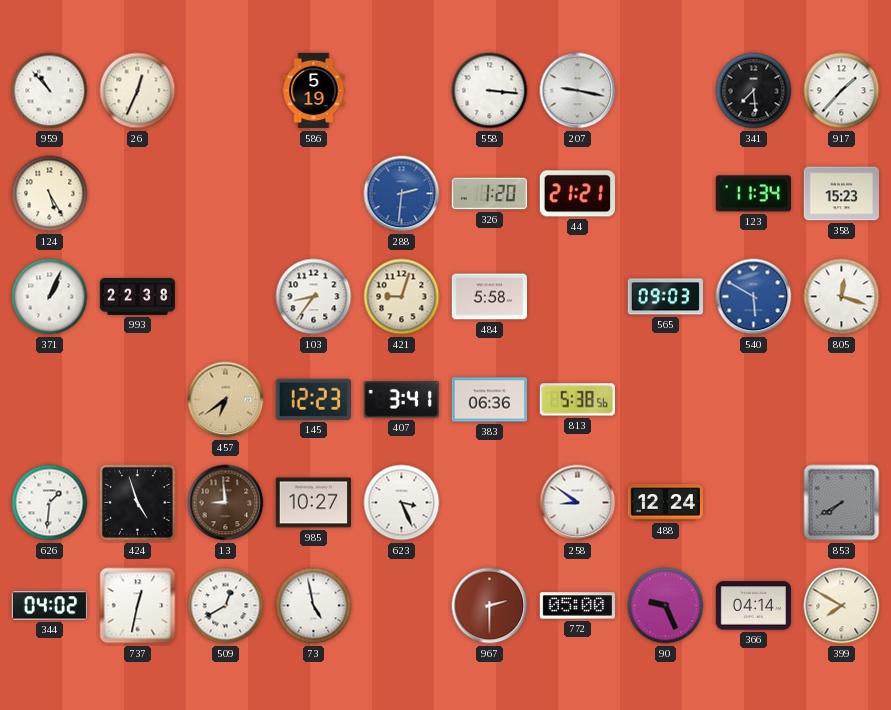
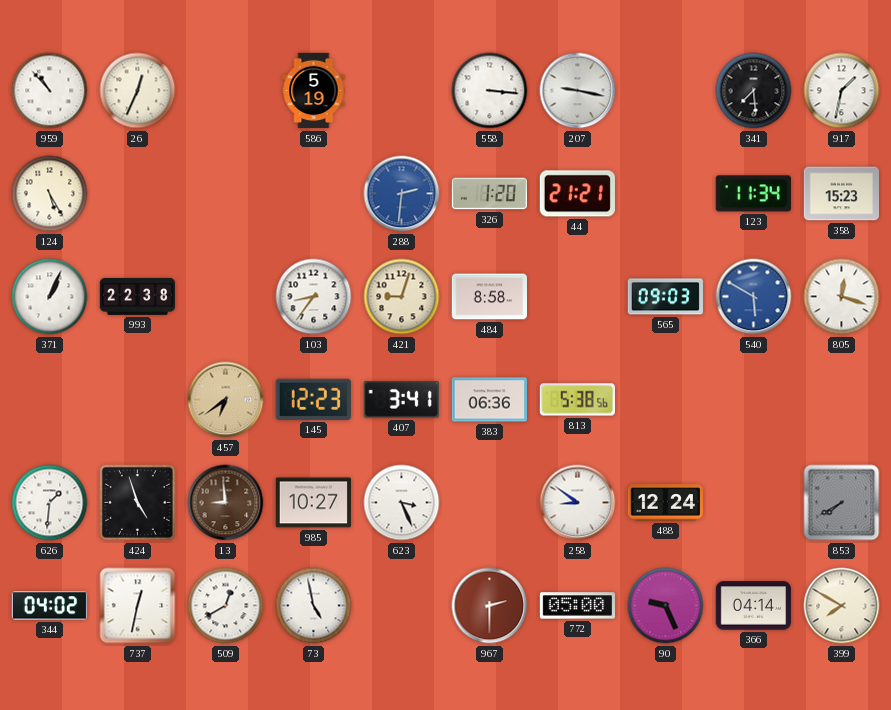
917: 1:37 -> 1:32 (842, 91)
484: 5:58 -> 8:58 (489, 297)
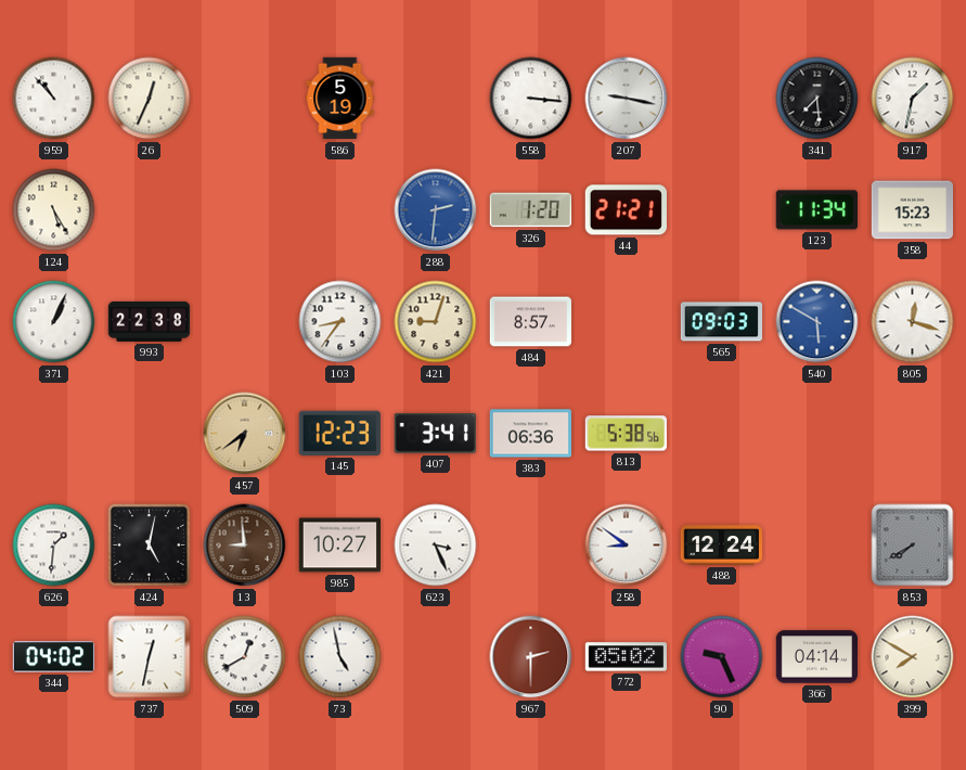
484: 8:58 -> 8:57 (530, 322)
424: 4:57 -> 5:02 (150, 546)
772: 05:00 -> 05:02 (626, 657)
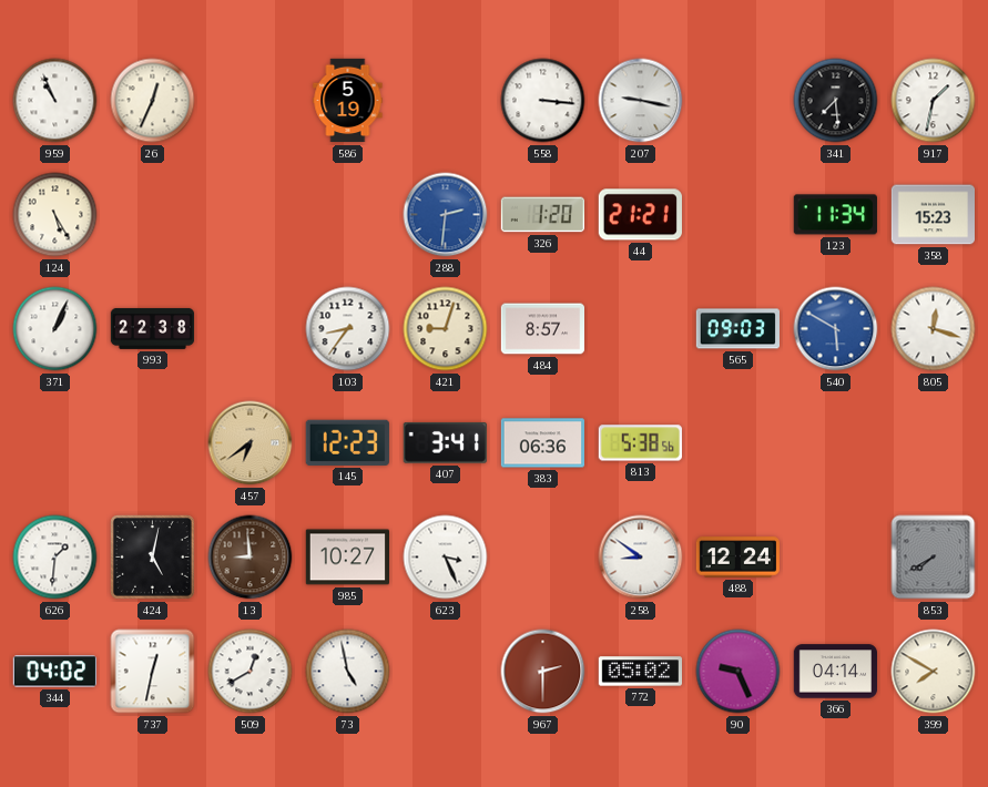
959: 10:53 -> 10:56 (55, 101)
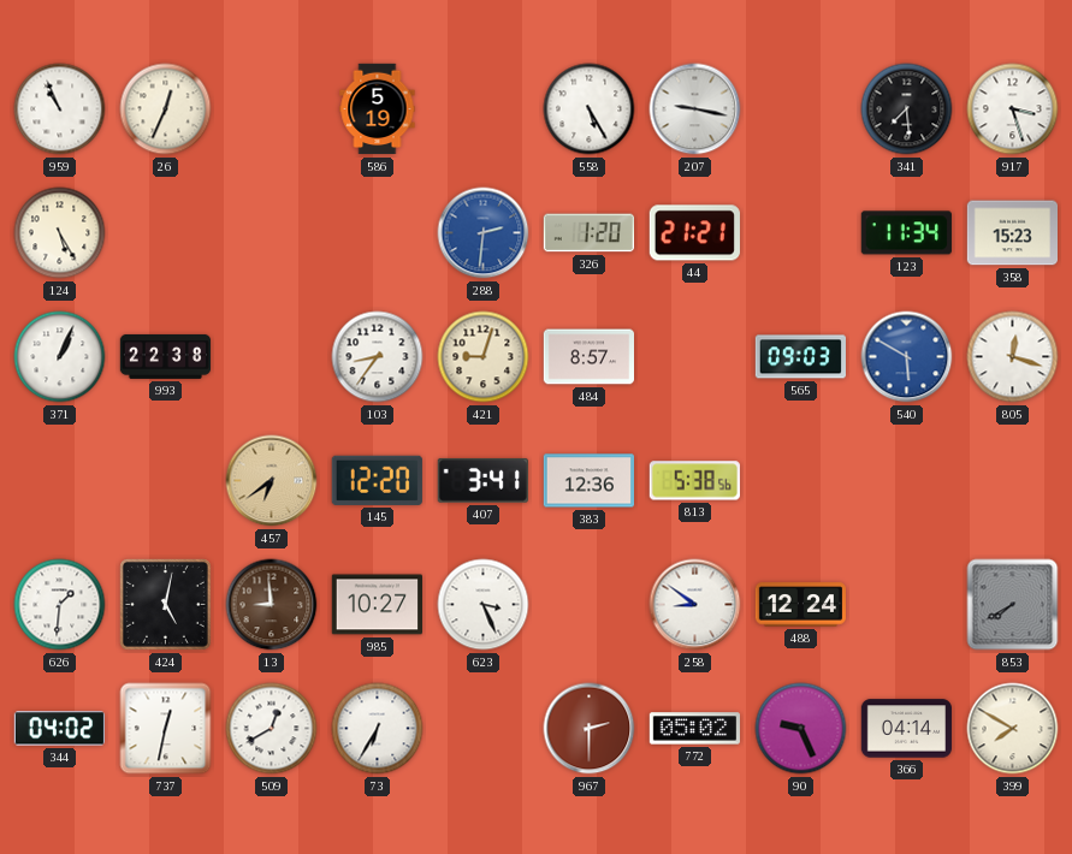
558: 3:16 -> 5:25 (590, 109)
917: 1:32 -> 3:27 (1013, 109)
145: 12:23 -> 12:20 (377, 480)
383: 06:36 -> 12:36 (588, 481)
73: 4:58 -> 6:35 (378, 729)
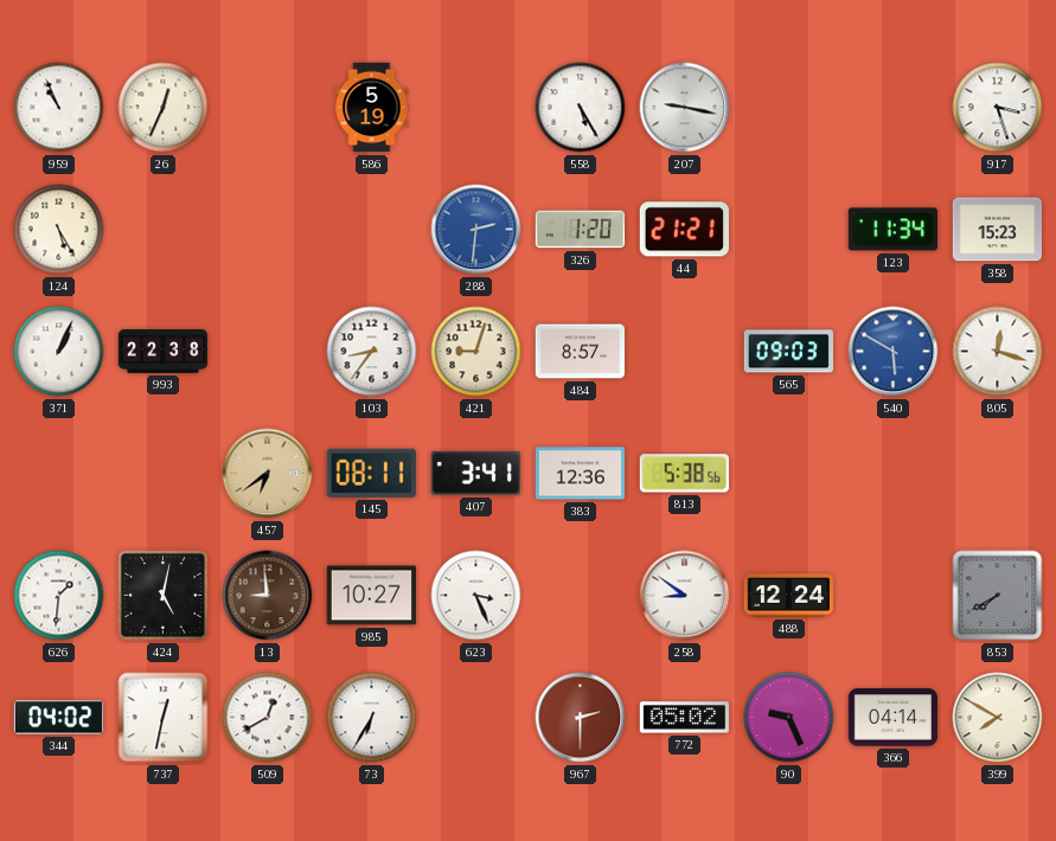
341: 7:29 -> none (907, 109)
145: 12:20 -> 08:11 (371, 473)
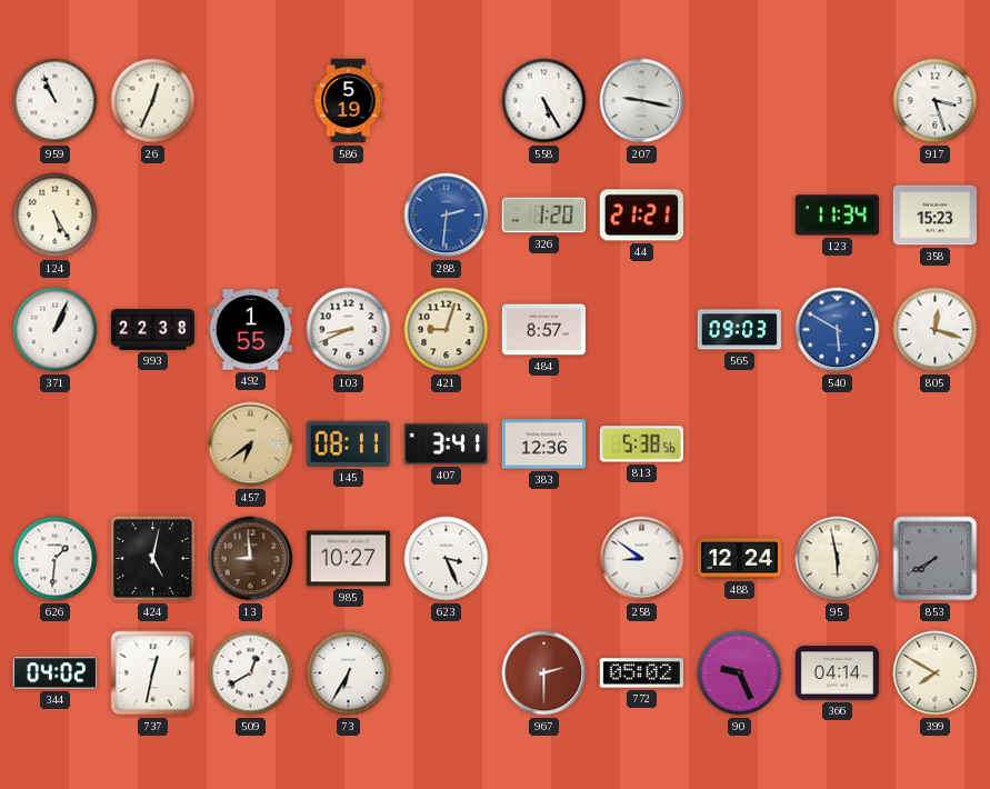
492: none -> 1:55 (250, 330)
103: 8:36 -> 8:41 (349, 330)
95: none -> 5:58 (838, 559)
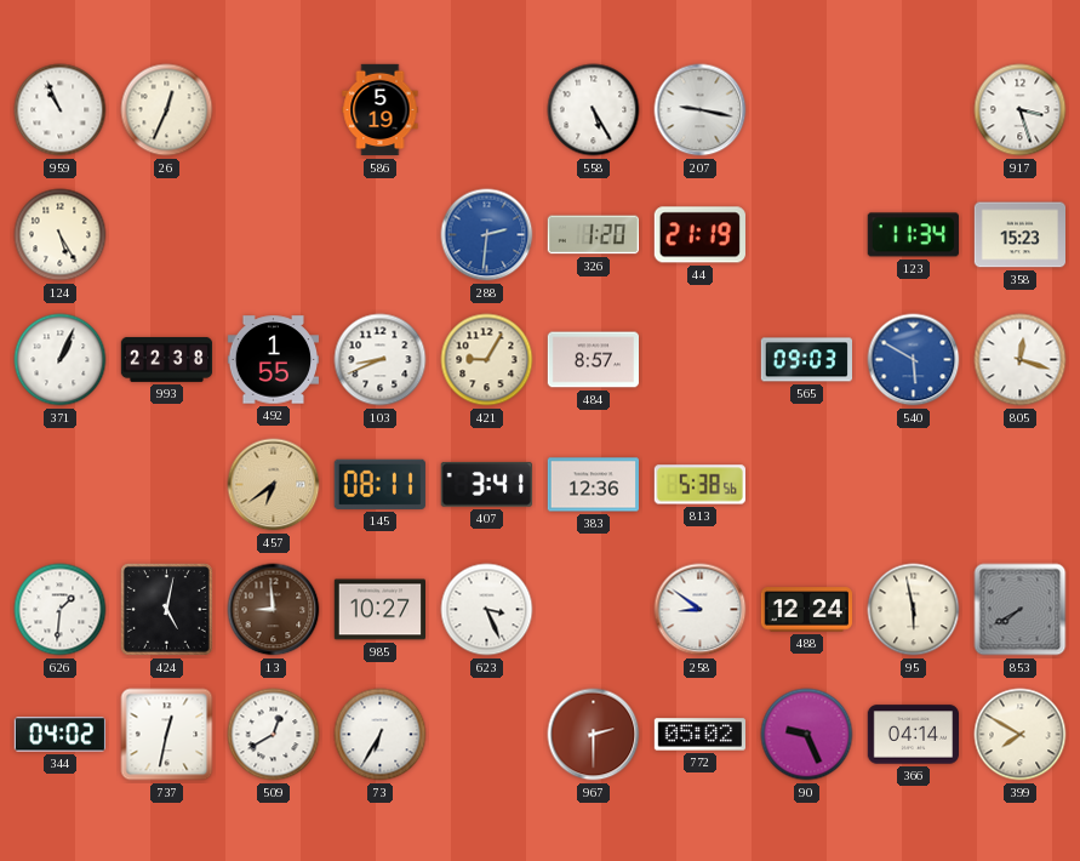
44: 21:21 -> 21:19 (699, 235)
421: 9:03 -> 9:05 (487, 360)
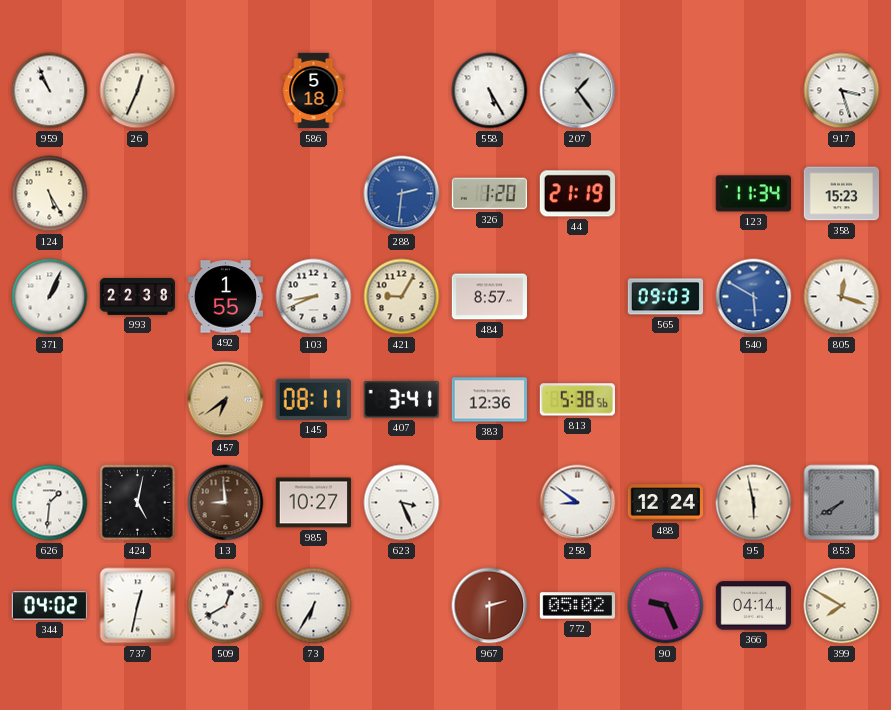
586: 5:19 -> 5:18 (314, 91)
207: 9:17 -> 1:24 (578, 91)
